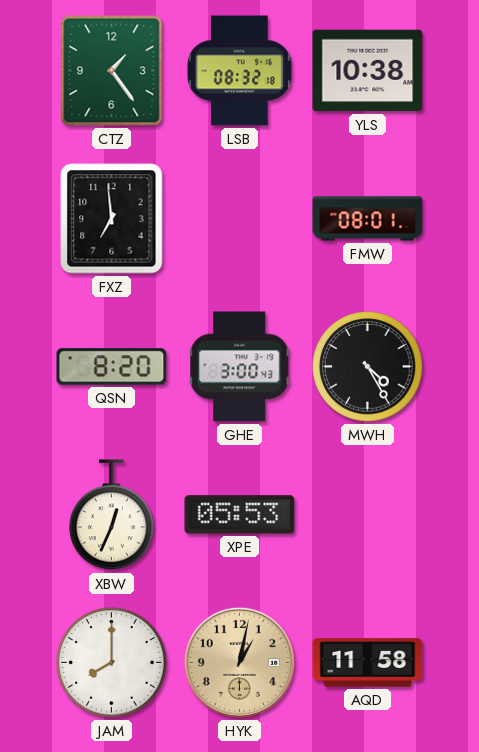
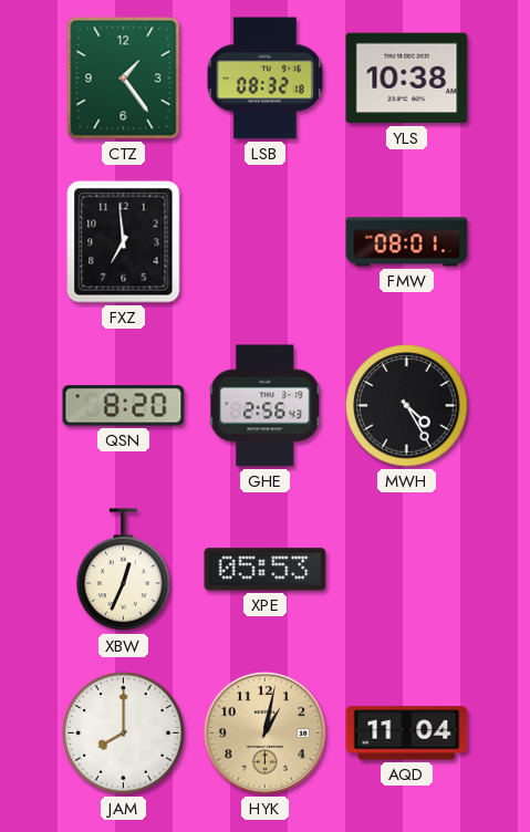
GHE: 3:00 -> 2:56 (266, 406)
AQD: 11:58 -> 11:04 (407, 734)
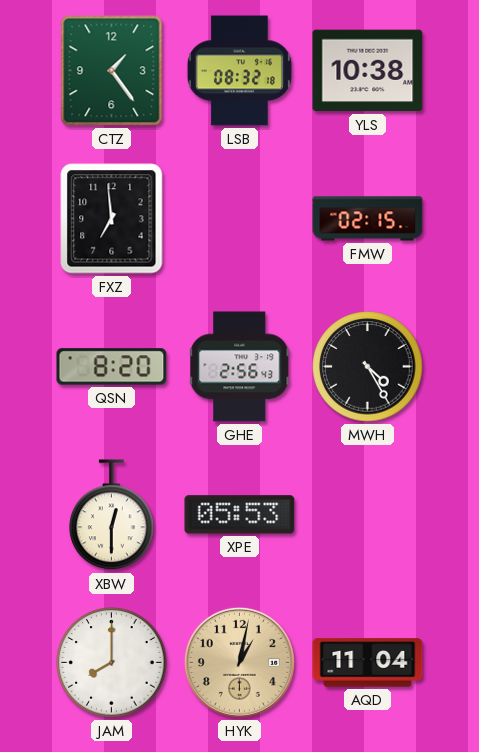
FMW: 08:01 -> 02:15 (368, 219)
XBW: 12:34 -> 12:30 (112, 515)
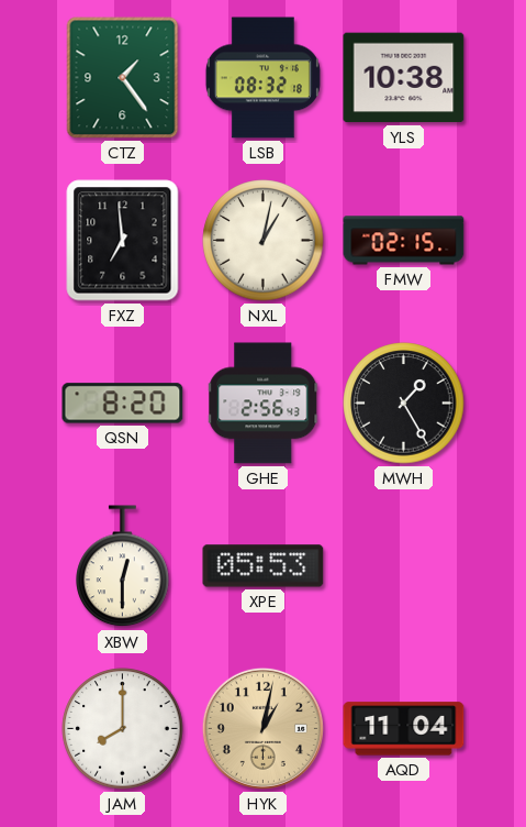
NXL: none -> 1:02 (264, 241)
MWH: 4:25 -> 1:25 (404, 404)
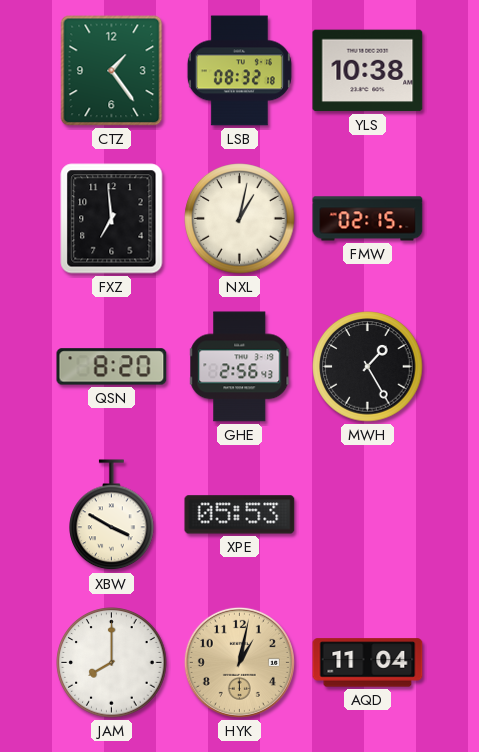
XBW: 12:30 -> 3:50 (112, 515)
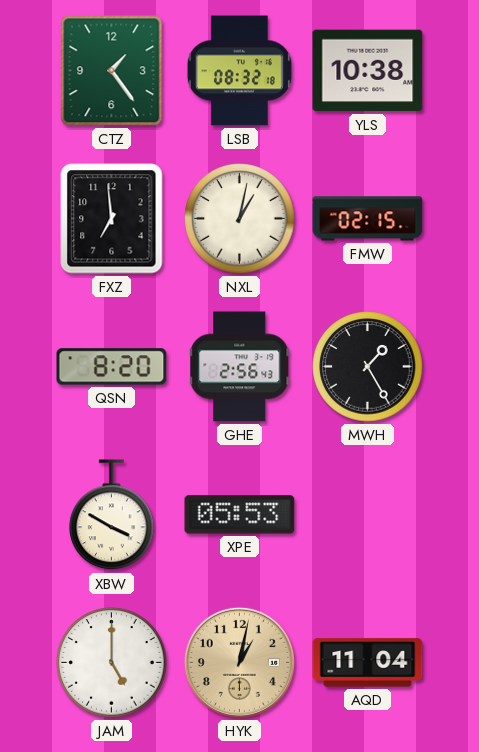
JAM: 8:00 -> 5:00 (112, 663)
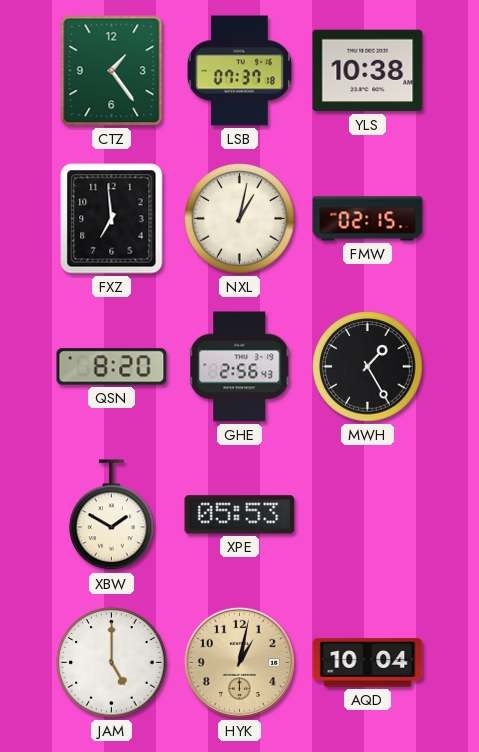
LSB: 08:32 -> 07:37 (239, 71)
XBW: 3:50 -> 1:50 (112, 515)
AQD: 11:04 -> 10:04 (368, 663)
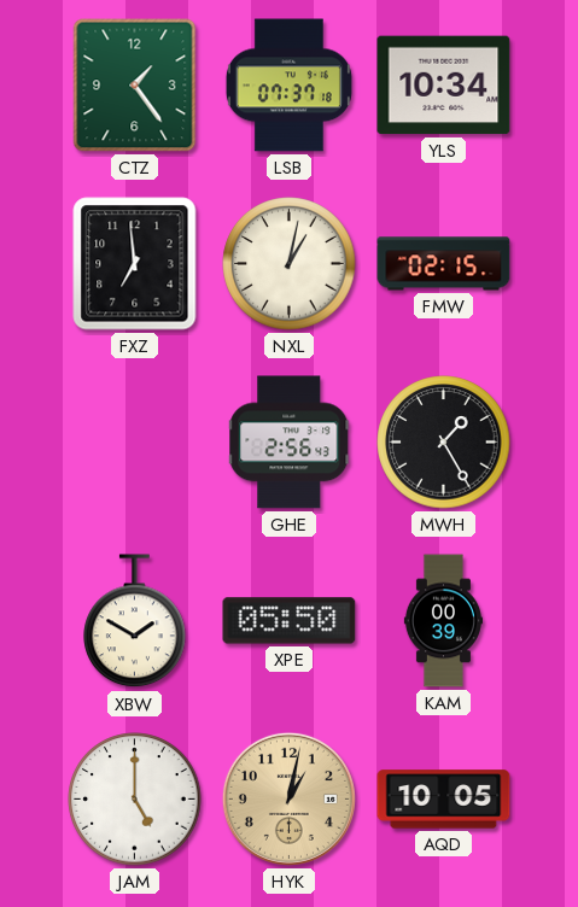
YLS: 10:38 -> 10:34 (444, 86)
QSN: 8:20 -> none (112, 367)
XPE: 05:53 -> 05:50 (290, 621)
KAM: none -> 00:39 (443, 621)
AQD: 10:04 -> 10:05 (444, 800)
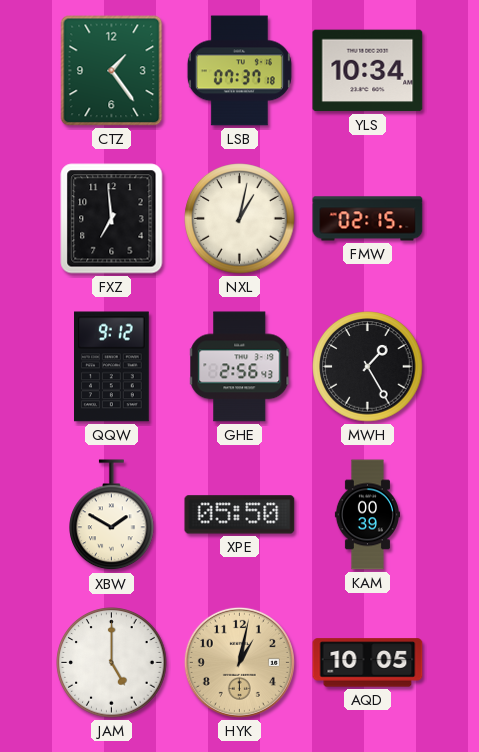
QQW: none -> 9:12 (112, 367)
